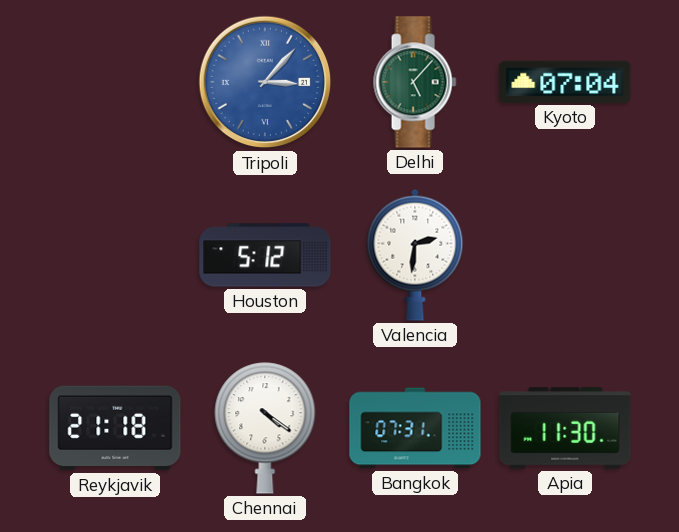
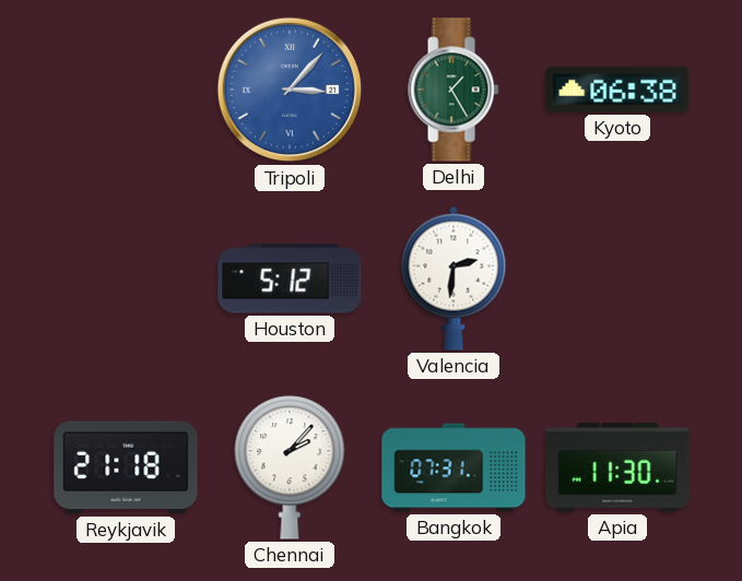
Delhi: 5:07 -> 1:25 (454, 90)
Kyoto: 07:04 -> 06:38 (617, 90)
Chennai: 4:21 -> 2:07 (290, 467)
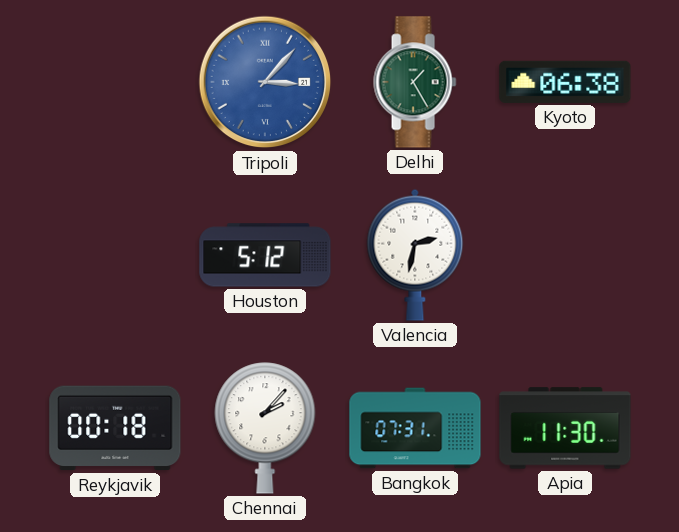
Valencia: 2:31 -> 2:32 (415, 255)
Reykjavik: 21:18 -> 00:18 (115, 428)
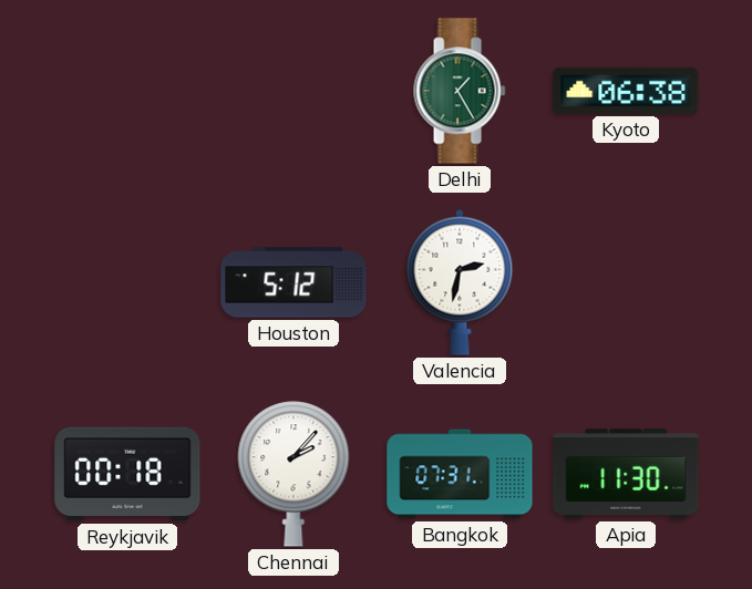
Tripoli: 3:07 -> none (265, 82)
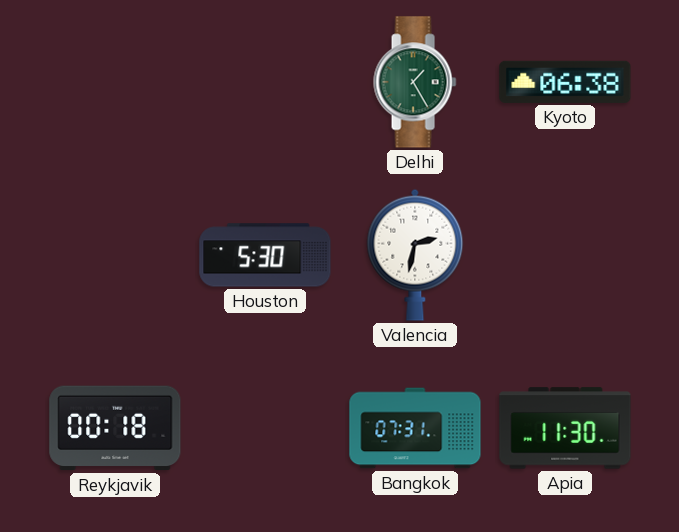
Houston: 5:12 -> 5:30 (265, 255)
Chennai: 2:07 -> none (293, 474)
